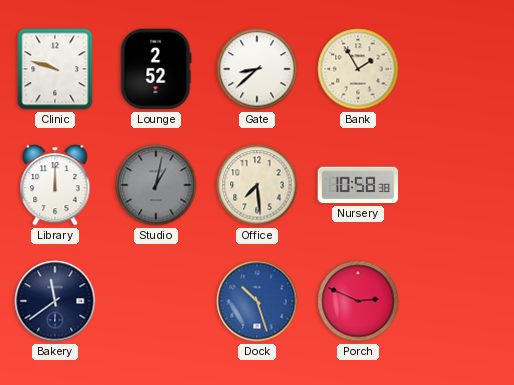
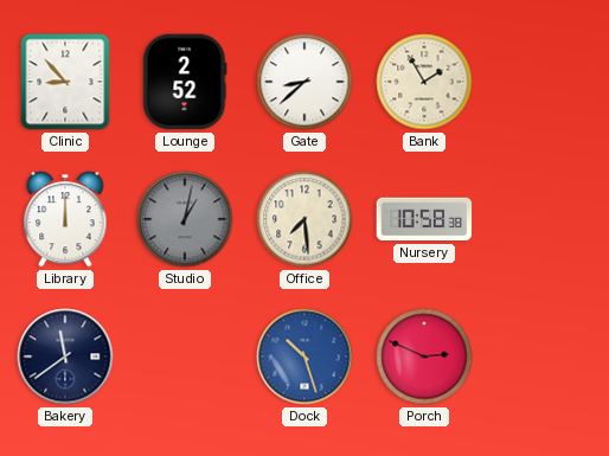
Clinic: 9:48 -> 8:53 (65, 82)
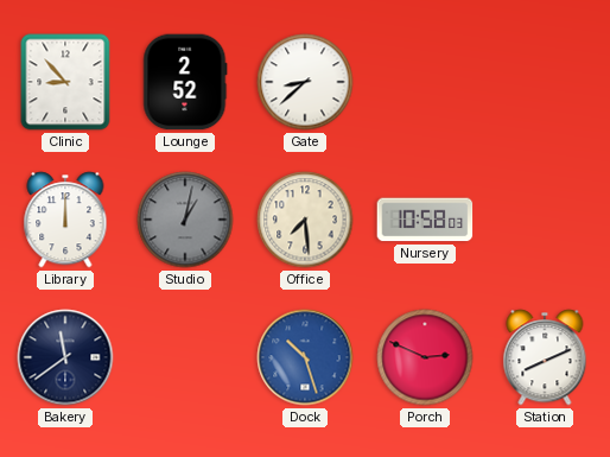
Bank: 1:55 -> none (424, 82)
Nursery: 10:58:38 -> 10:58:03 (425, 220)
Station: none -> 8:11 (545, 357)
